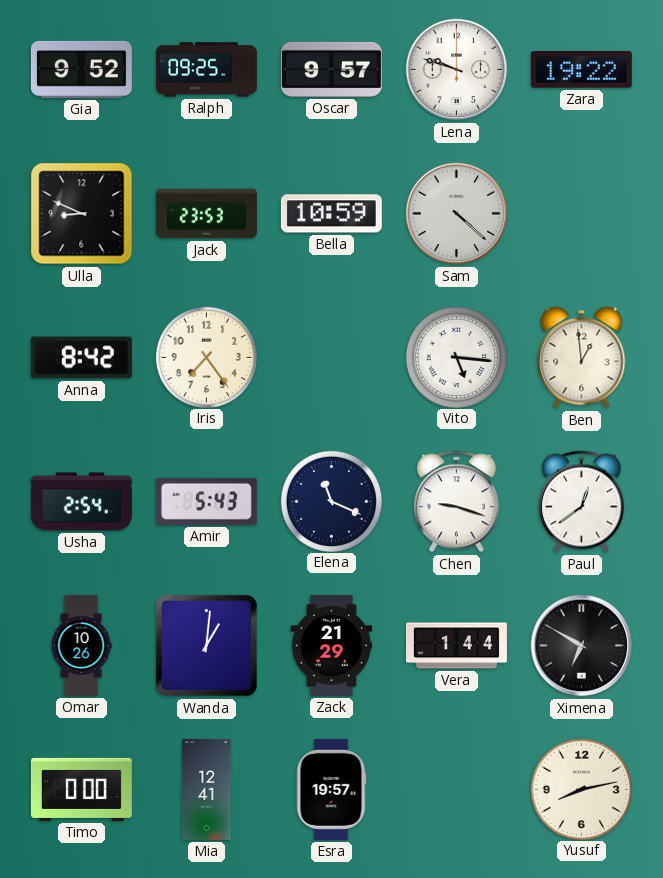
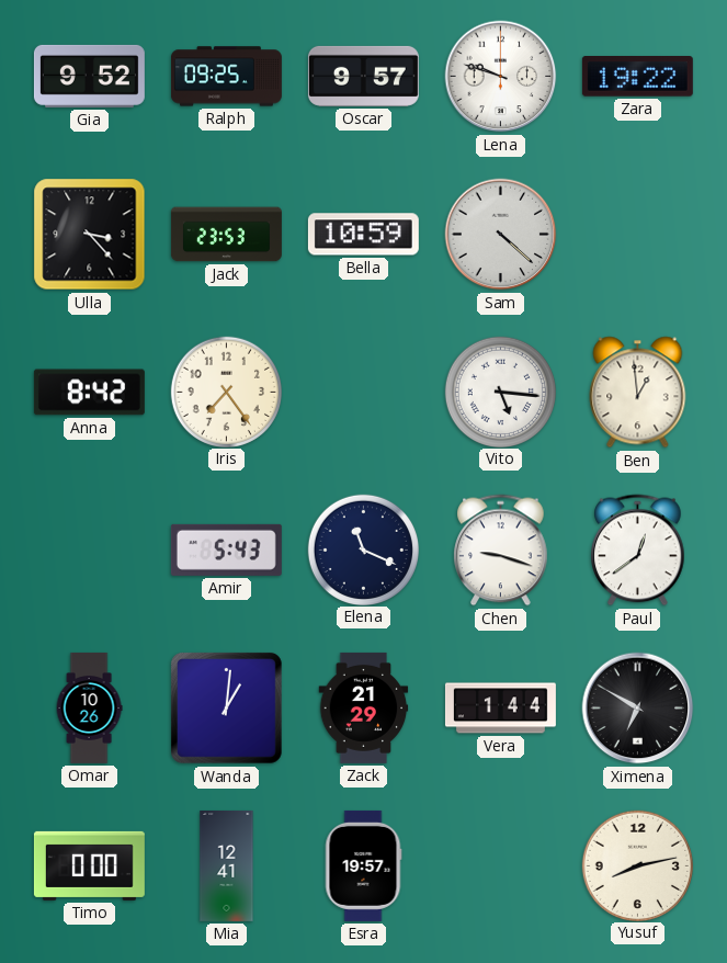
Ulla: 8:49 -> 3:23 (90, 235)
Usha: 2:54 -> none (81, 502)
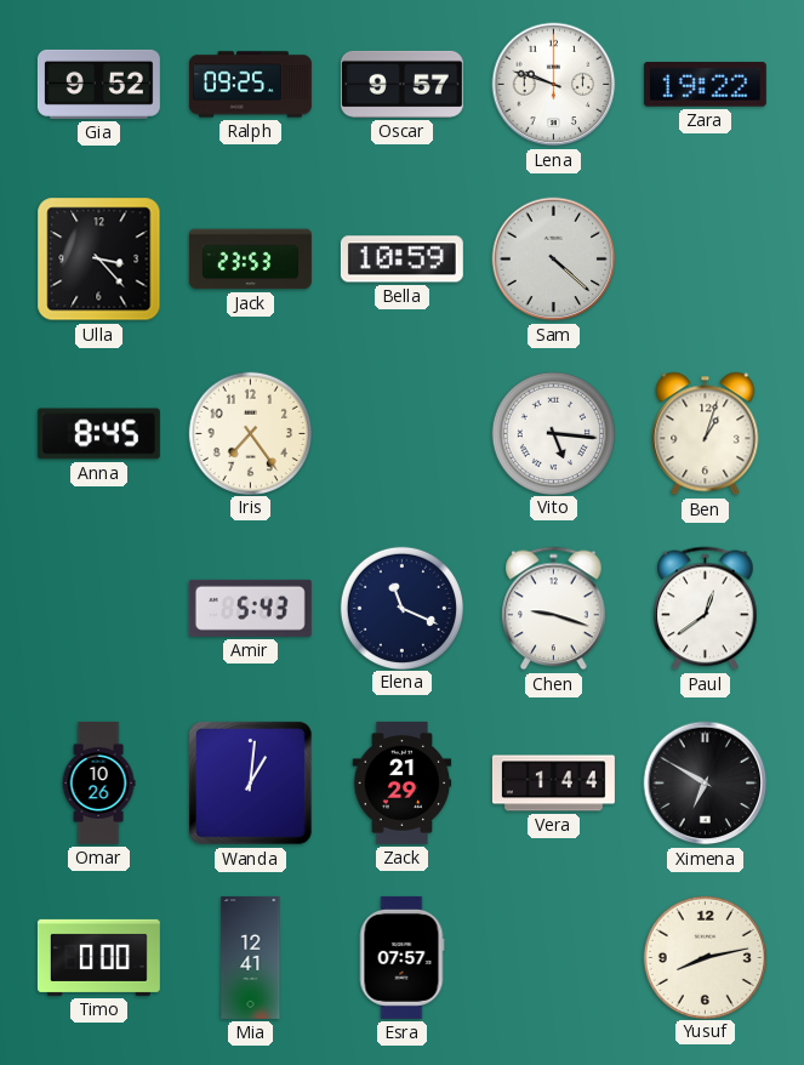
Anna: 8:42 -> 8:45 (98, 434)
Ben: 12:59 -> 1:03 (706, 434)
Esra: 19:57 -> 07:57 (401, 957)
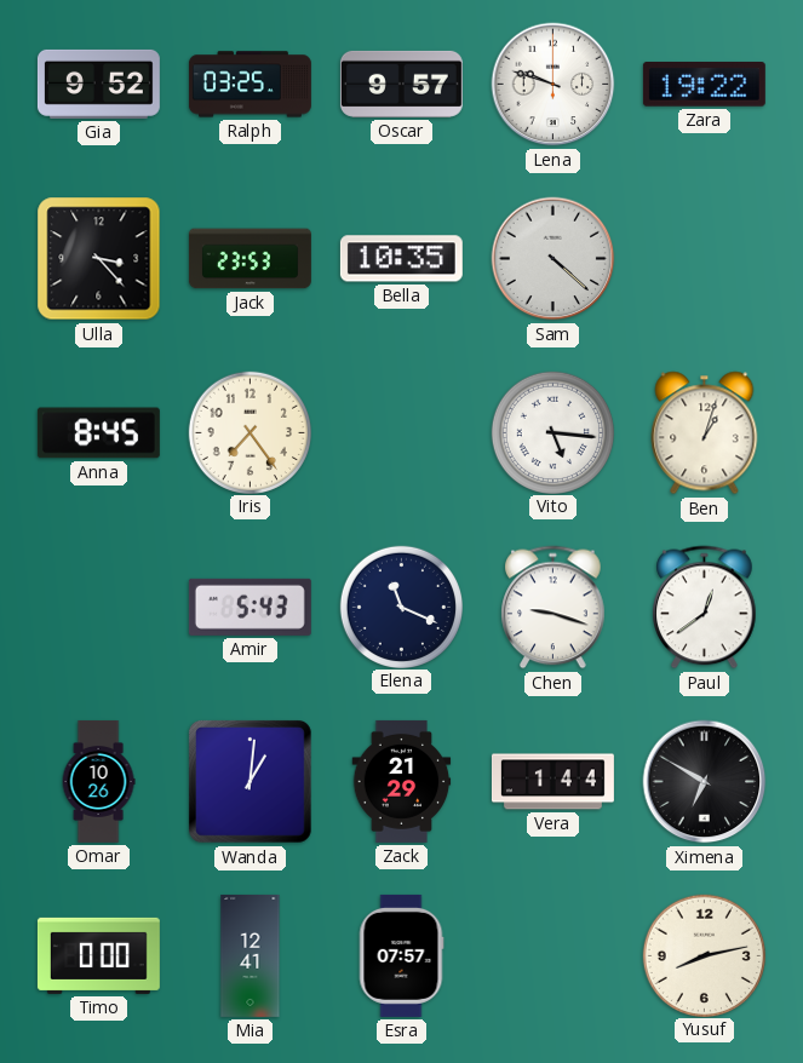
Ralph: 09:25 -> 03:25 (249, 85)
Bella: 10:59 -> 10:35 (401, 259)
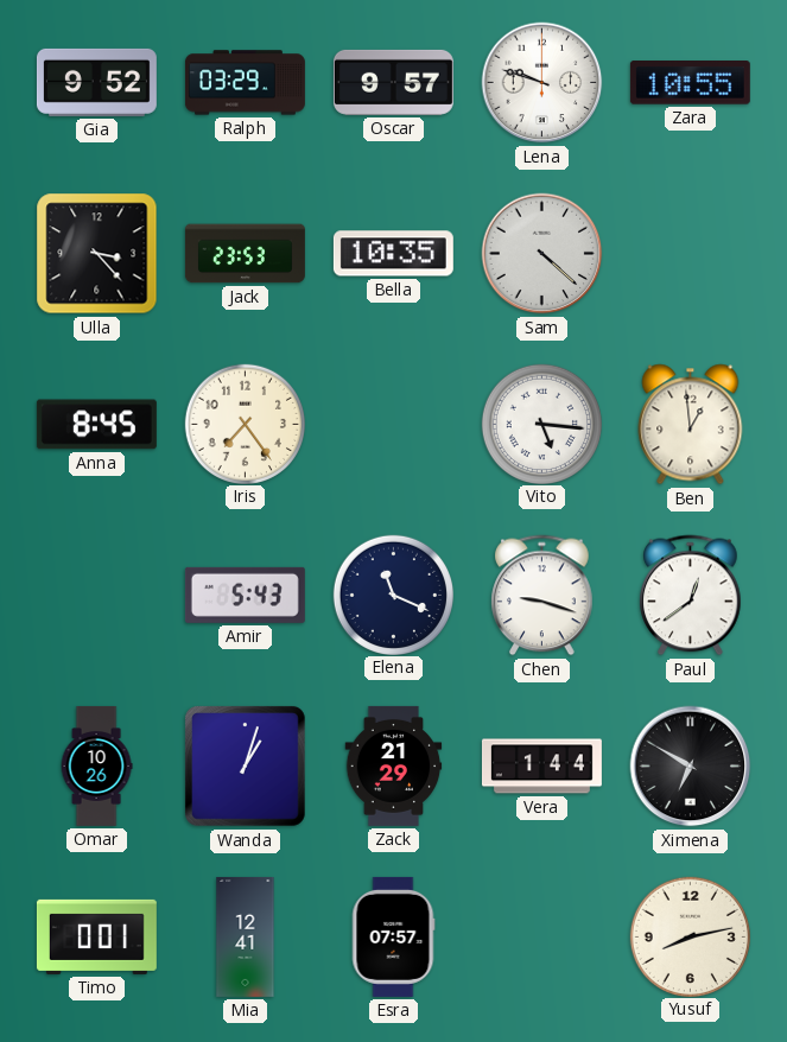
Ralph: 03:25 -> 03:29 (245, 83)
Zara: 19:22 -> 10:55 (690, 83)
Ben: 1:03 -> 12:59 (691, 425)
Wanda: 1:01 -> 1:03 (245, 765)
Timo: 0:00 -> 0:01 (96, 936)
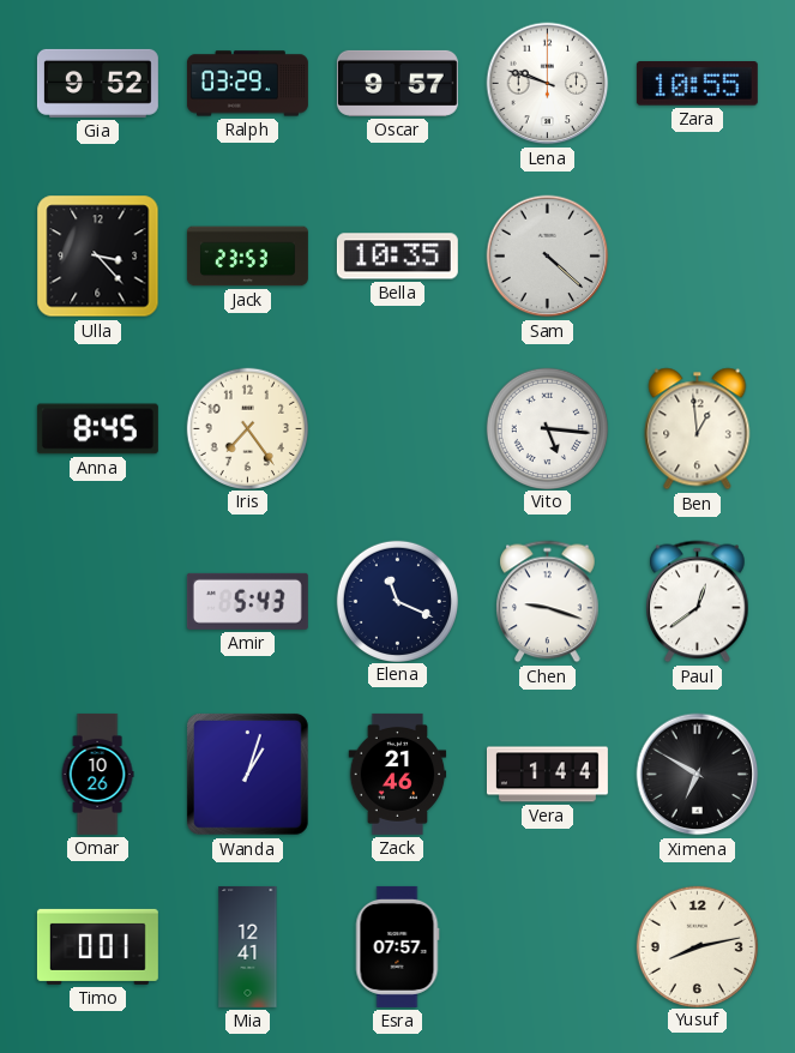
Zack: 21:29 -> 21:46 (398, 774)
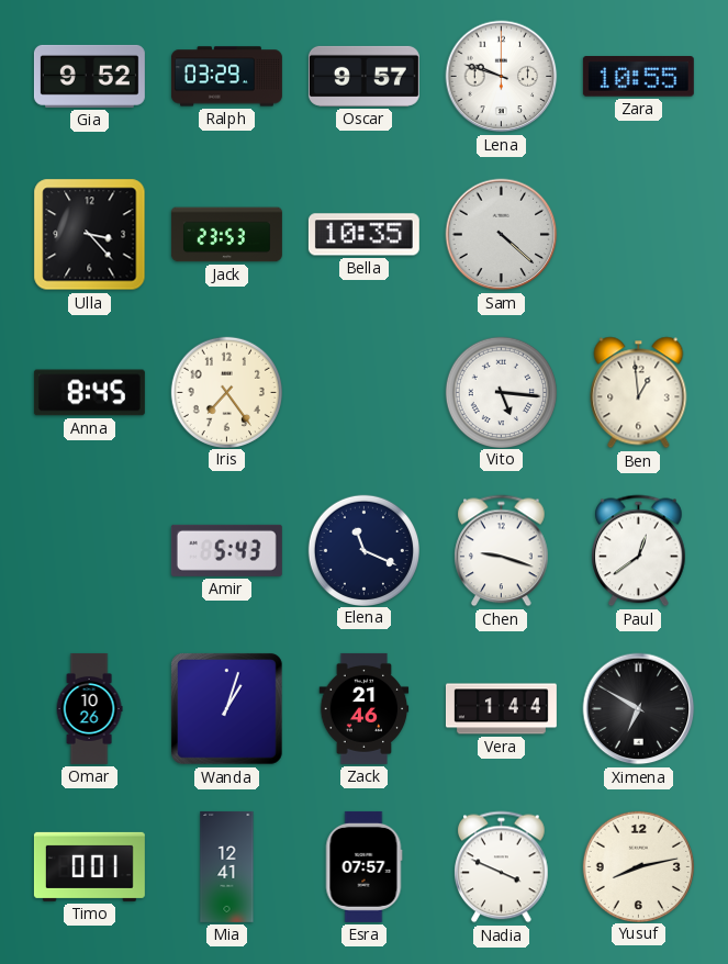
Nadia: none -> 3:49 (502, 867)
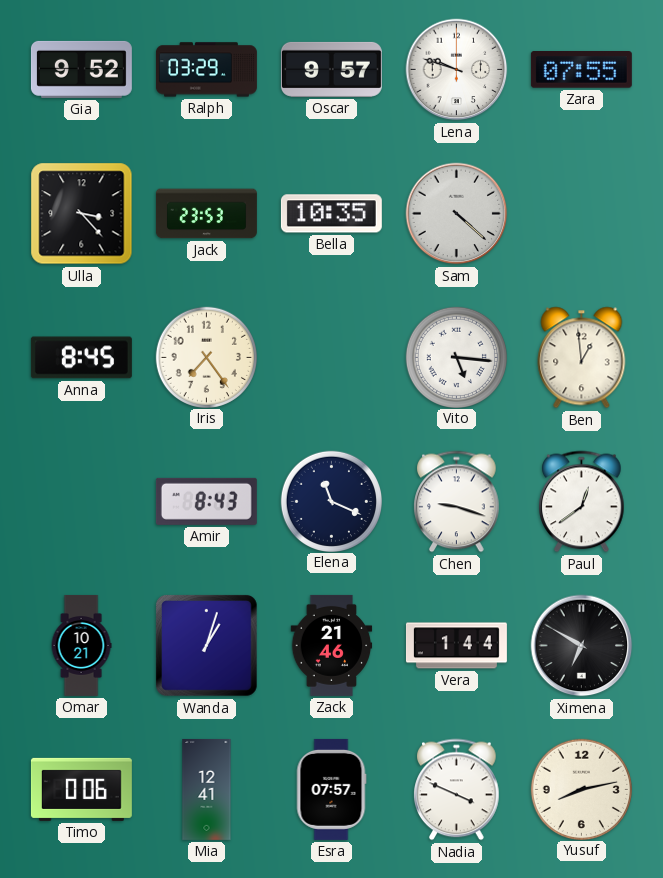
Zara: 10:55 -> 07:55 (581, 70)
Amir: 5:43 -> 8:43 (206, 501)
Omar: 10:26 -> 10:21 (81, 645)
Timo: 0:01 -> 0:06 (81, 789)
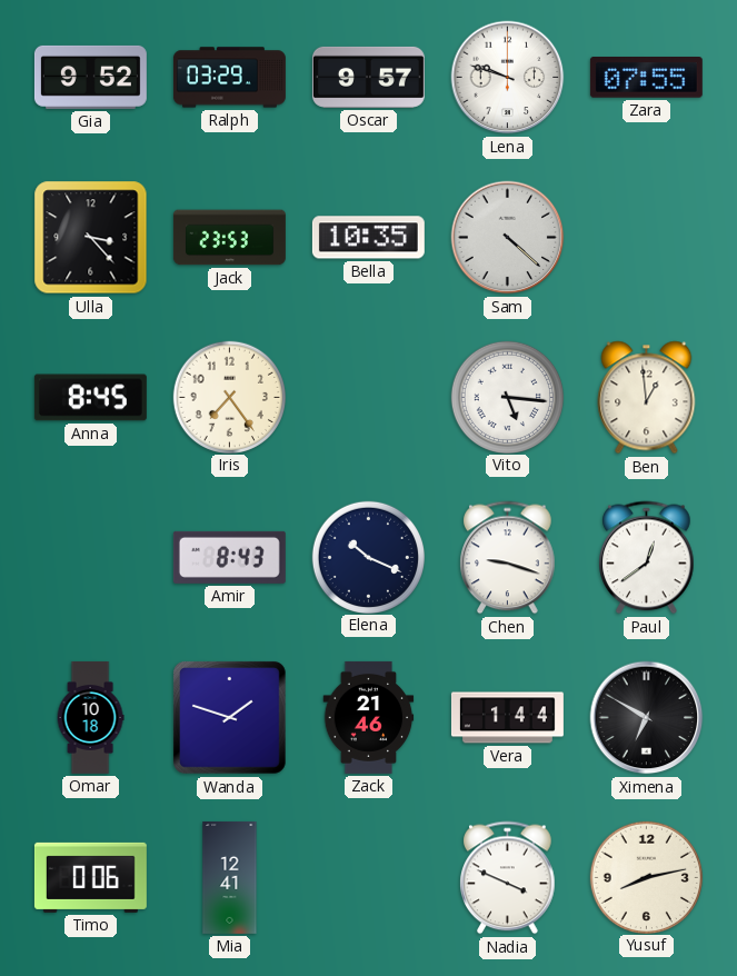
Elena: 11:19 -> 10:19 (368, 557)
Omar: 10:21 -> 10:18 (90, 717)
Wanda: 1:03 -> 1:48 (229, 717)
Esra: 07:57 -> none (331, 789)
